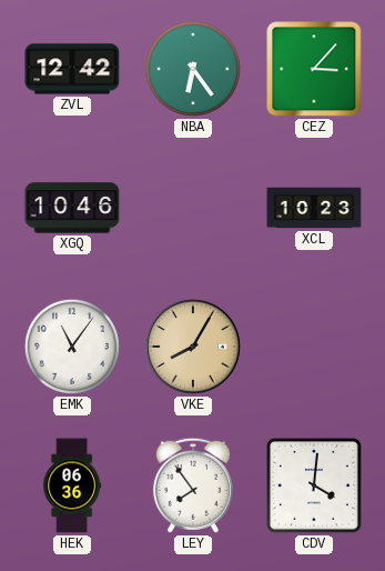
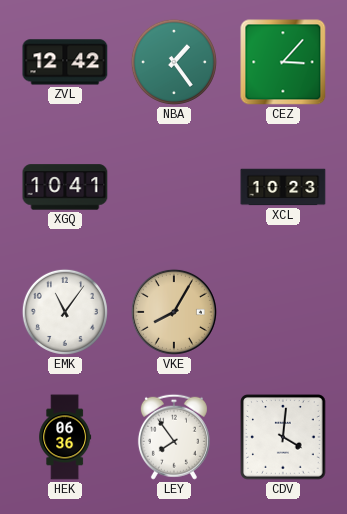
NBA: 6:24 -> 1:24 (174, 62)
XGQ: 10:46 -> 10:41 (65, 187)
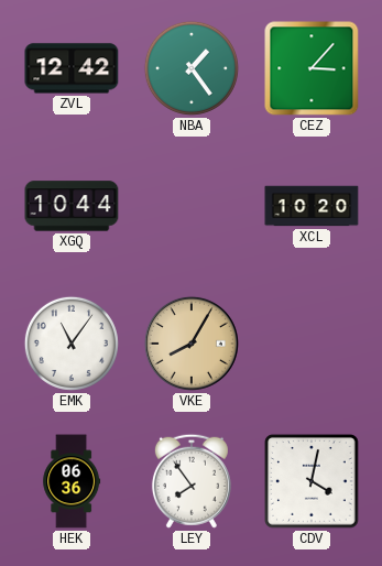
XGQ: 10:41 -> 10:44 (72, 206)
XCL: 10:23 -> 10:20 (312, 206)
CDV: 4:01 -> 4:02 (312, 481)
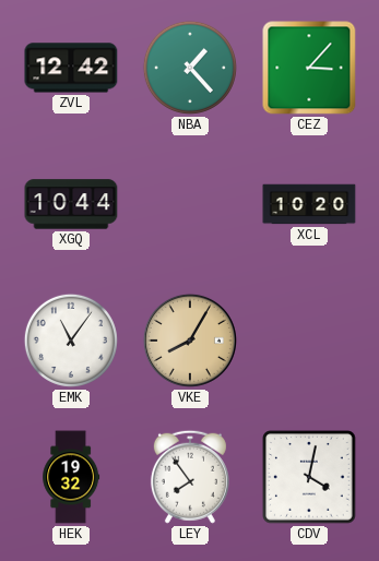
NBA: 1:24 -> 1:23 (190, 68)
HEK: 06:36 -> 19:32 (71, 477)
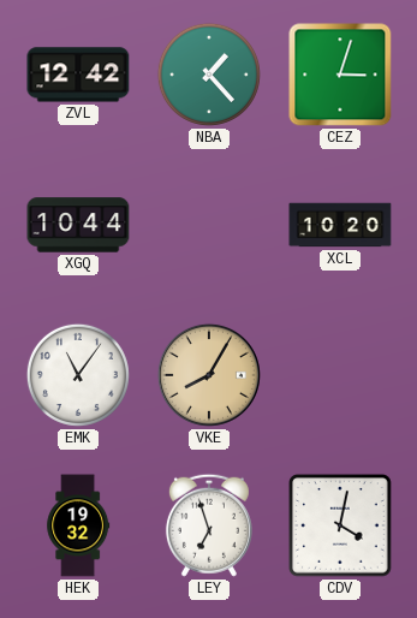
CEZ: 3:07 -> 3:03 (340, 75)
LEY: 7:54 -> 6:57 (209, 525)
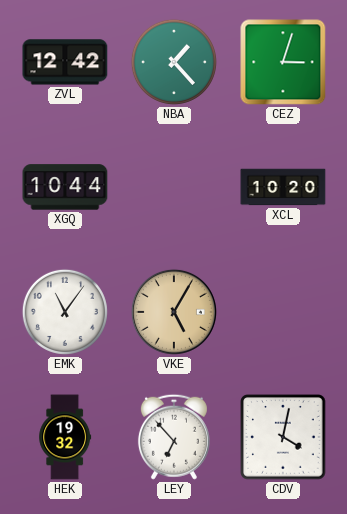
VKE: 8:05 -> 5:05 (174, 312)
LEY: 6:57 -> 6:53 (174, 437)
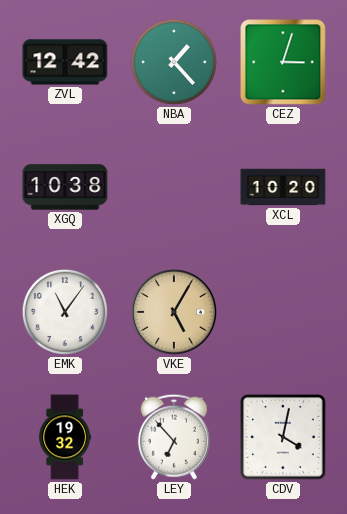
XGQ: 10:44 -> 10:38 (65, 187)
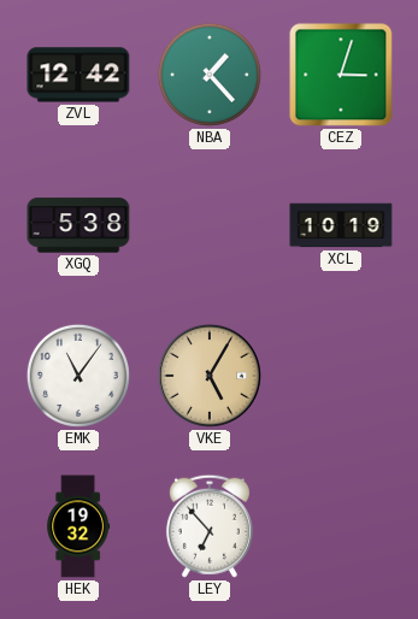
XGQ: 10:38 -> 5:38 (78, 225)
XCL: 10:20 -> 10:19 (341, 225)
CDV: 4:02 -> none (283, 437)
